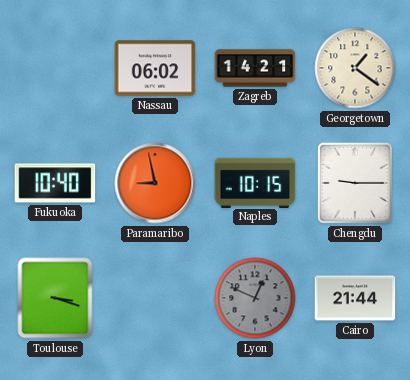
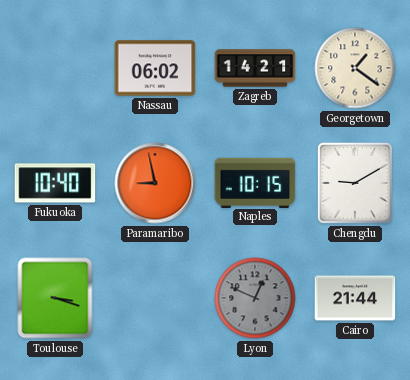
Chengdu: 9:15 -> 9:10 (355, 183)
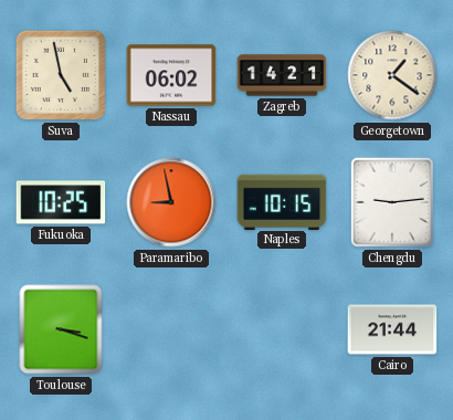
Suva: none -> 4:58 (61, 75)
Fukuoka: 10:40 -> 10:25 (61, 202)
Chengdu: 9:10 -> 9:14 (392, 202)
Lyon: 12:49 -> none (255, 298)
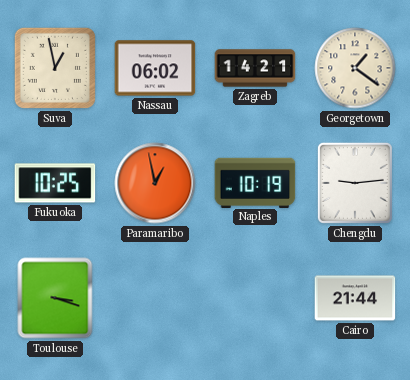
Suva: 4:58 -> 12:58 (55, 68)
Paramaribo: 8:58 -> 12:58 (155, 183)
Naples: 10:15 -> 10:19 (255, 182)
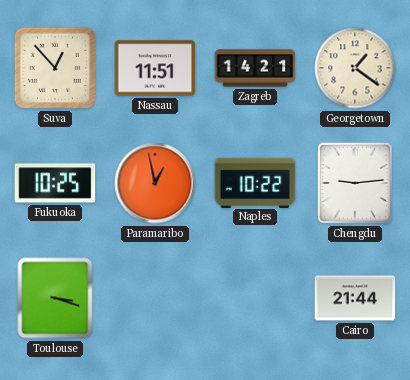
Suva: 12:58 -> 12:53 (55, 68)
Nassau: 06:02 -> 11:51 (155, 68)
Naples: 10:19 -> 10:22 (255, 182)
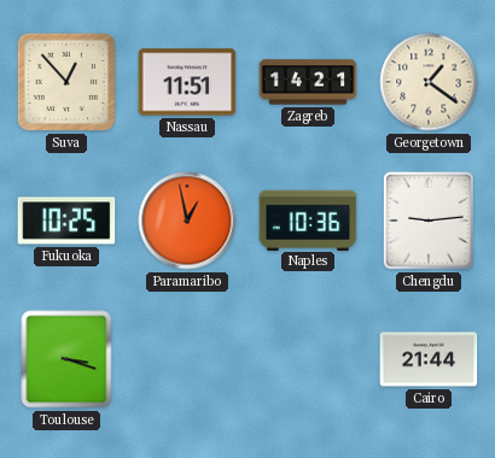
Naples: 10:22 -> 10:36 (308, 219)
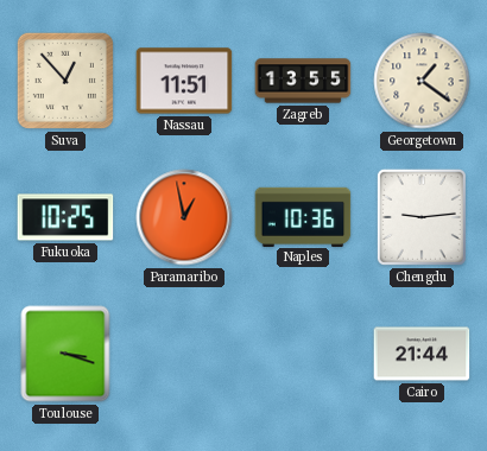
Zagreb: 14:21 -> 13:55 (303, 81)
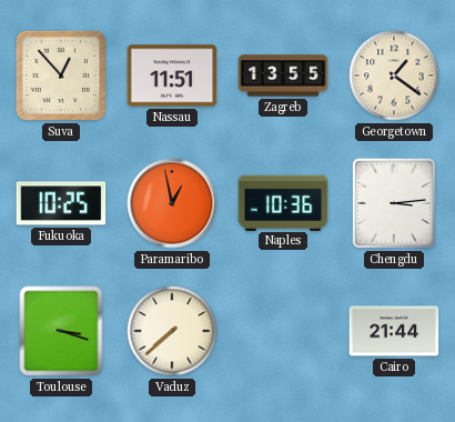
Chengdu: 9:14 -> 3:14 (394, 203)
Vaduz: none -> 7:38 (172, 331)
